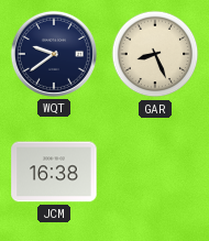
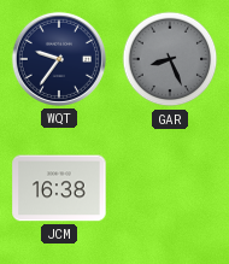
WQT: 9:39 -> 9:36 (59, 59)
GAR dial: cream -> grey (170, 59)
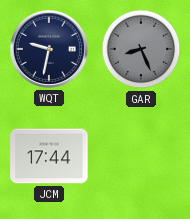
WQT: 9:36 -> 9:32 (49, 49)
JCM: 16:38 -> 17:44 (49, 156)
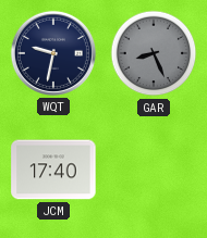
JCM: 17:44 -> 17:40 (53, 170)
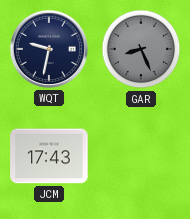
JCM: 17:40 -> 17:43 (49, 156)
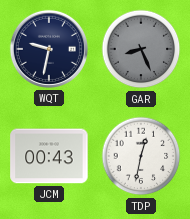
JCM: 17:43 -> 00:43 (49, 156)
TDP: none -> 12:32 (141, 156)
